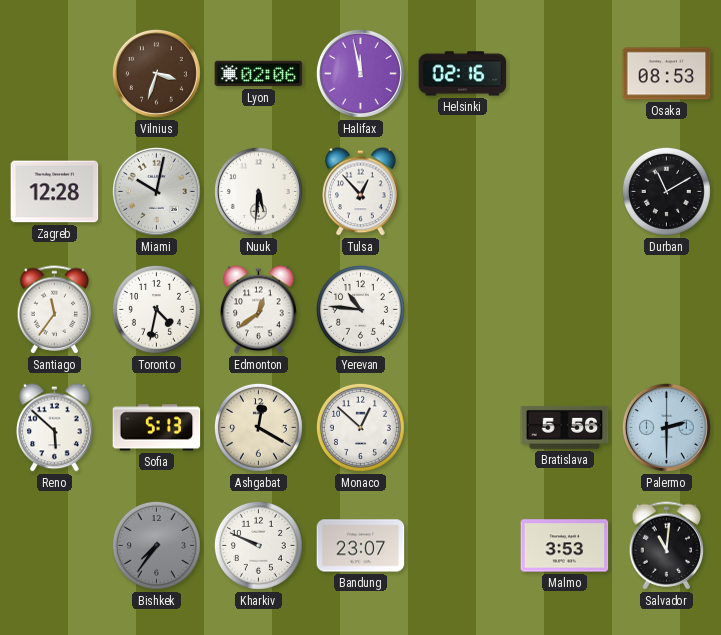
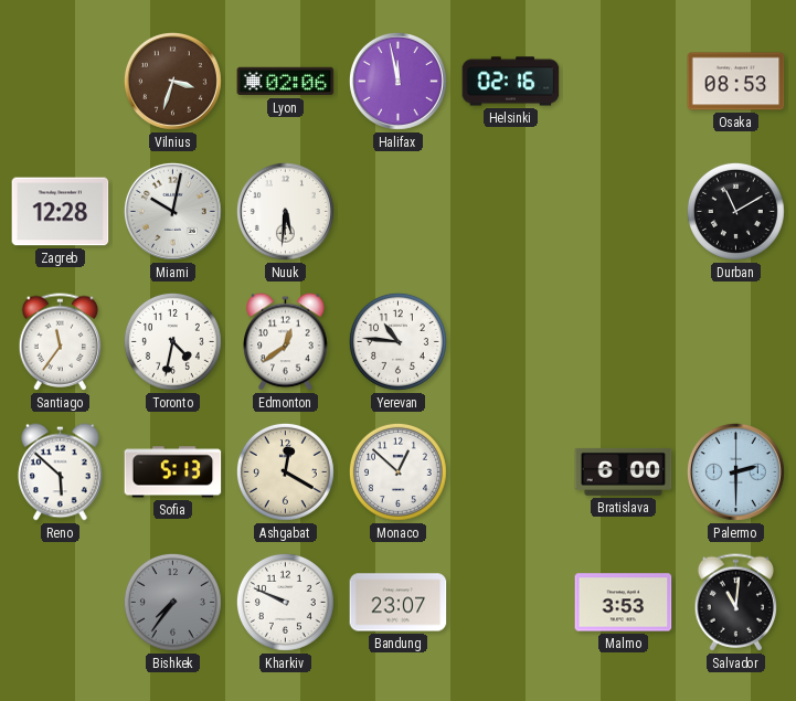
Tulsa: 12:53 -> none (361, 192)
Bratislava: 5:56 -> 6:00 (624, 471)
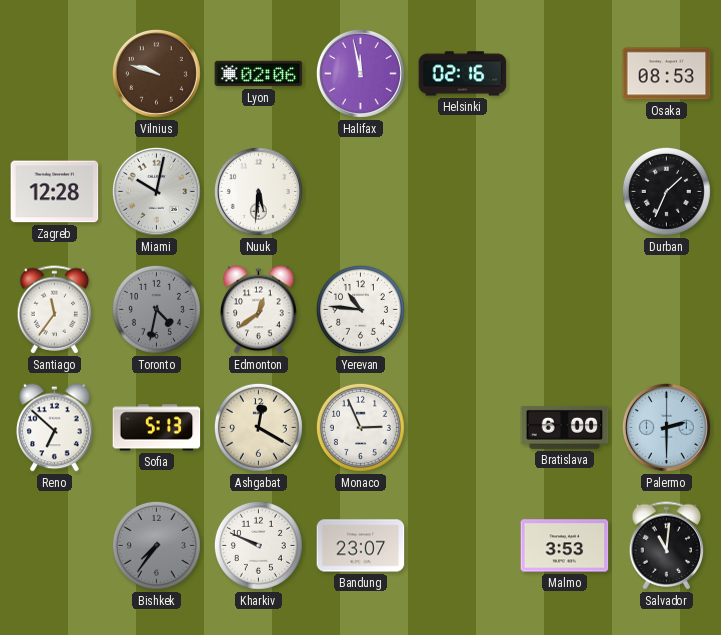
Vilnius: 3:33 -> 9:48 (156, 73)
Durban: 11:10 -> 1:34 (666, 191)
Toronto dial: white -> grey (156, 309)
Reno: 5:52 -> 6:52 (55, 428)
Monaco: 12:52 -> 2:56 (360, 427)
